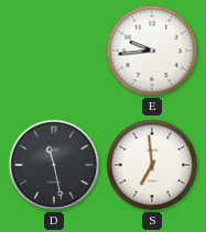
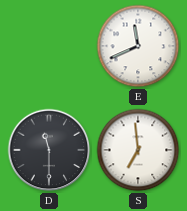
E: 9:44 -> 11:41 (138, 46)
D: 11:28 -> 11:30 (49, 150)
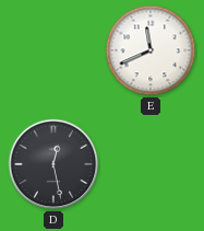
D: 11:30 -> 12:28 (53, 164)
S: 6:59 -> none (138, 150)
